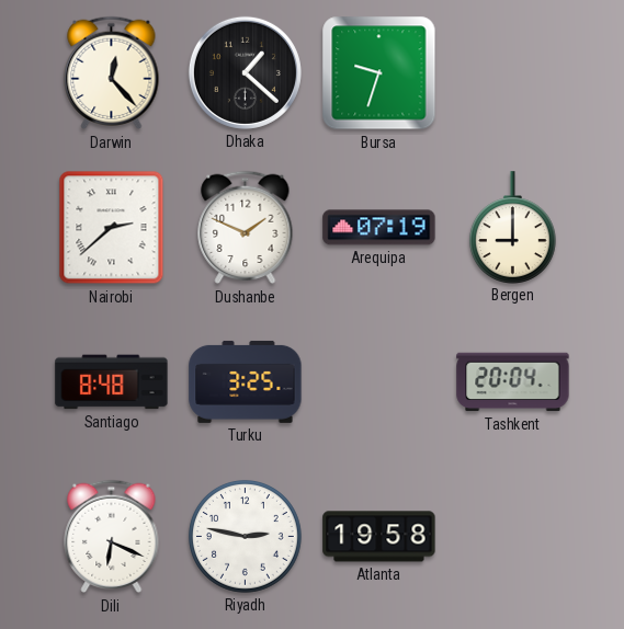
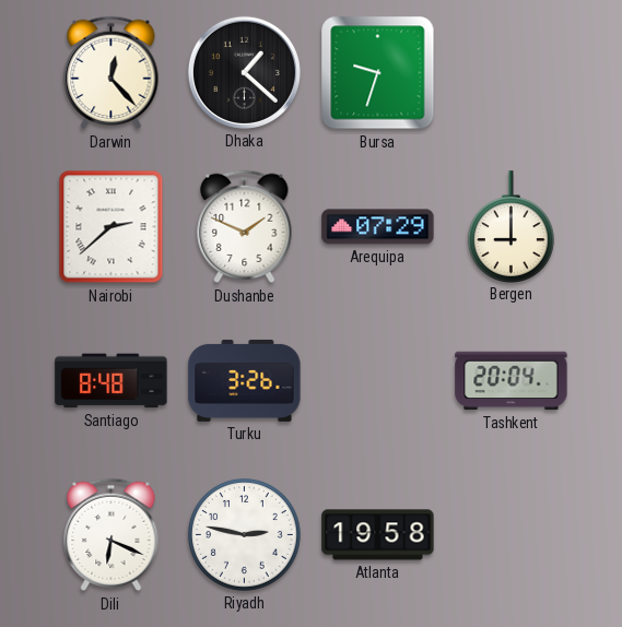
Arequipa: 07:19 -> 07:29 (378, 227)
Turku: 3:25 -> 3:26 (245, 380)
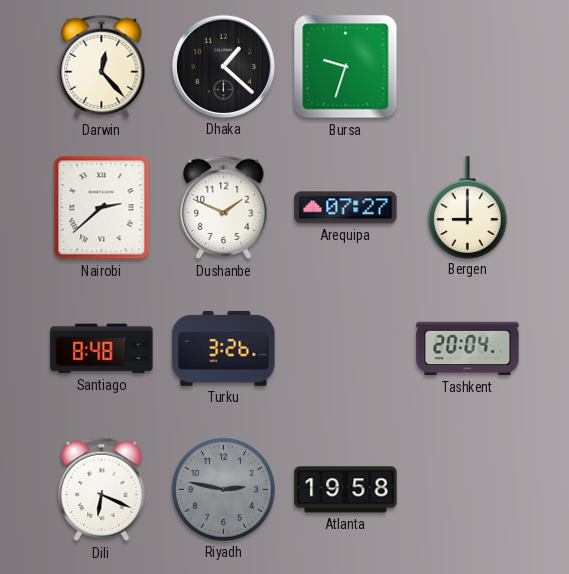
Arequipa: 07:29 -> 07:27 (346, 208)
Riyadh dial: white -> grey (223, 489)
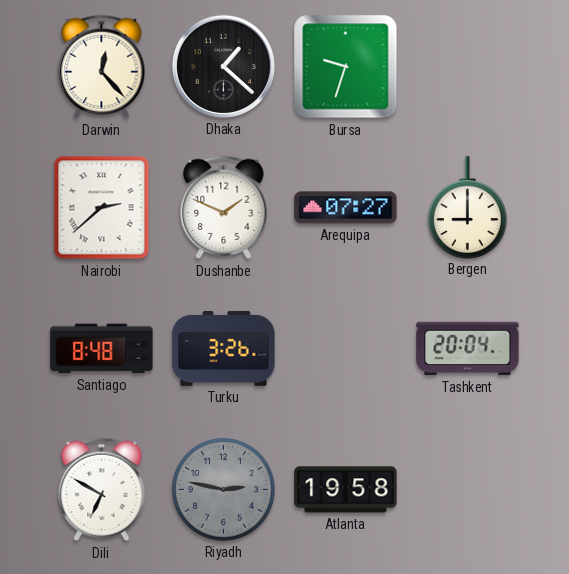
Dili: 6:19 -> 6:50 (102, 490)
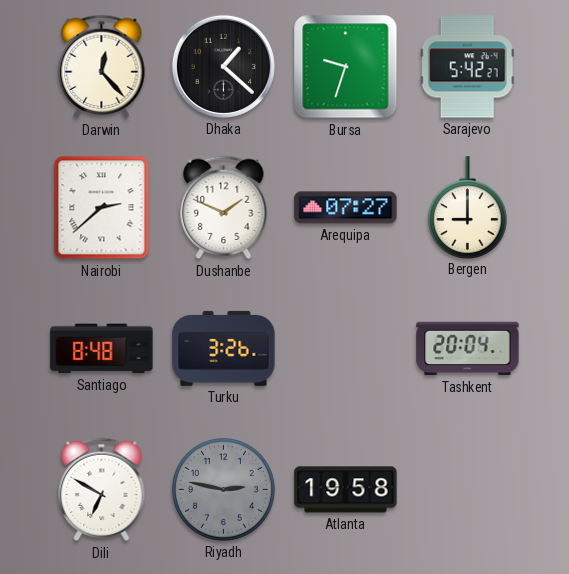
Sarajevo: none -> 5:42 (467, 67)
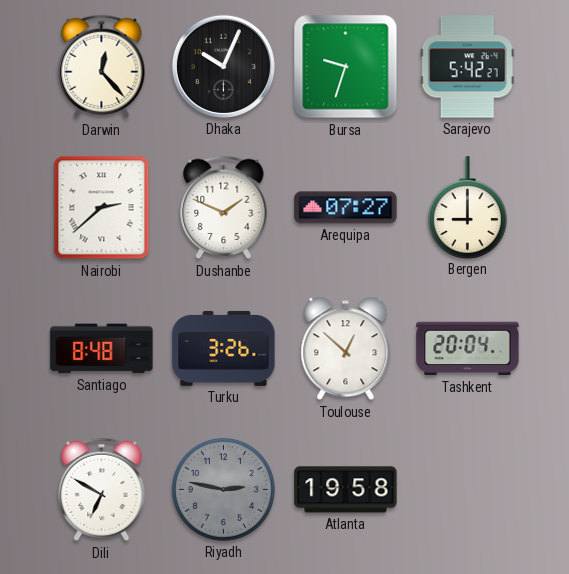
Dhaka: 1:22 -> 10:04 (223, 66)
Toulouse: none -> 12:52 (346, 349)
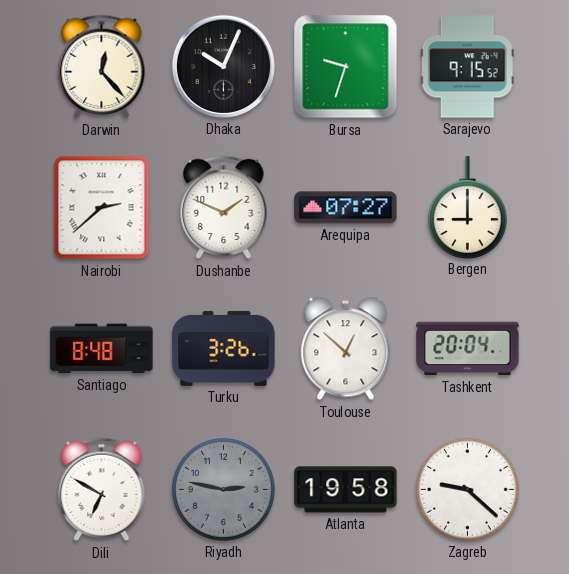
Sarajevo: 5:42 -> 9:15 (467, 67)
Zagreb: none -> 9:22 (467, 489)
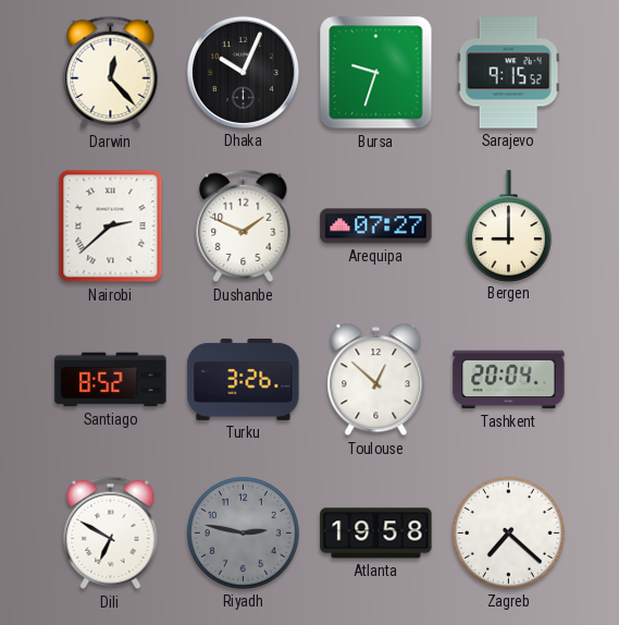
Santiago: 8:48 -> 8:52 (111, 380)
Zagreb: 9:22 -> 7:22 (508, 532)
